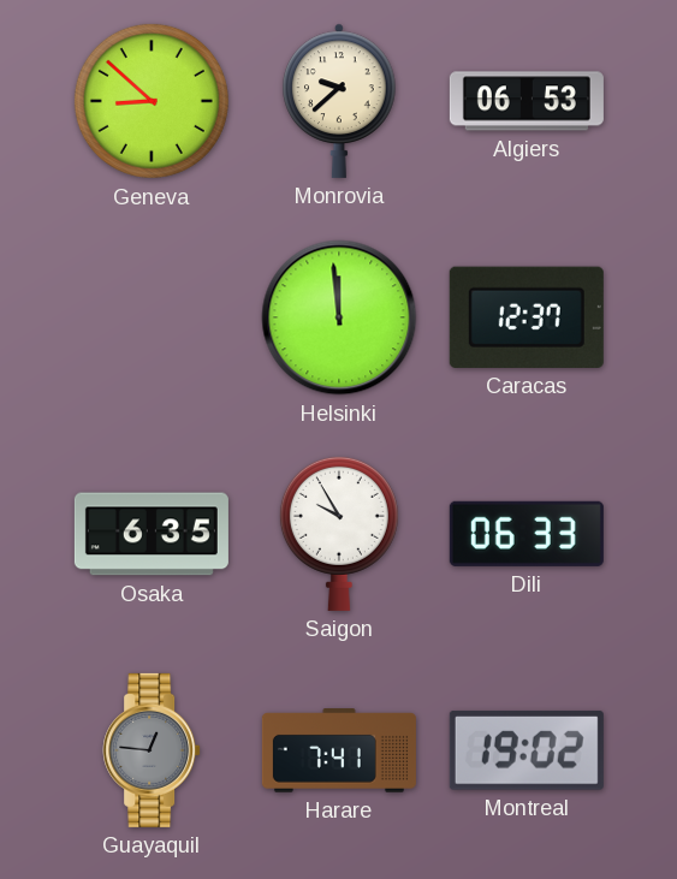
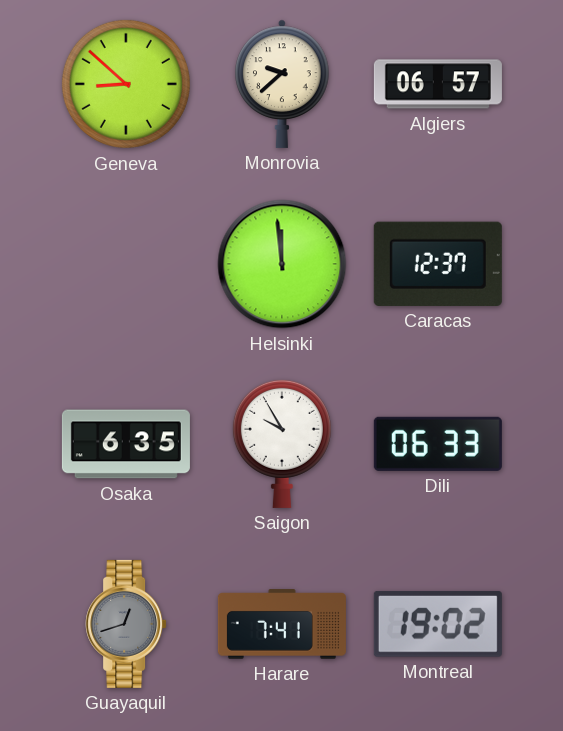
Algiers: 06:53 -> 06:57 (438, 84)
Guayaquil: 12:46 -> 12:42 (126, 624)
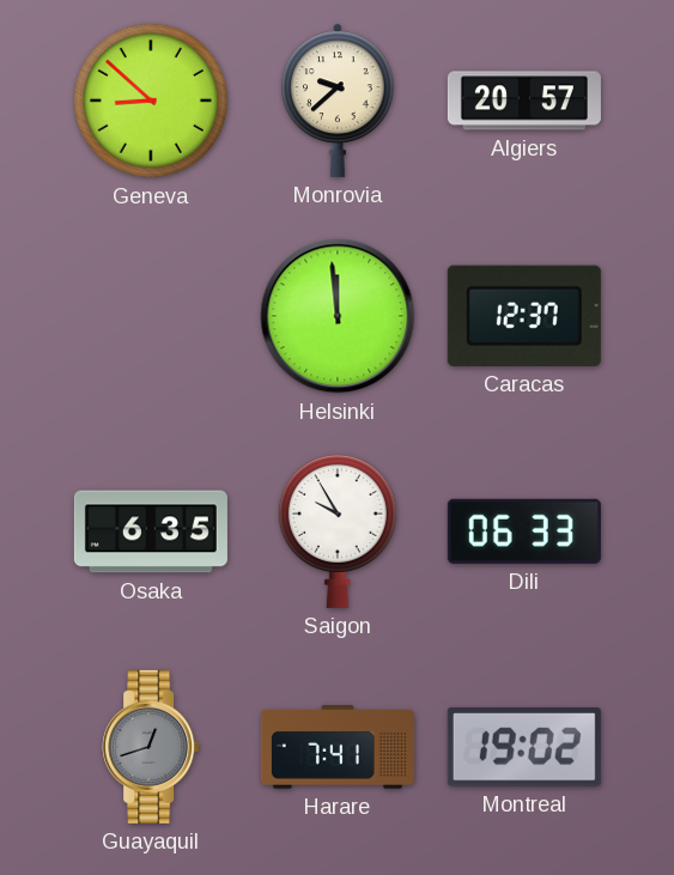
Algiers: 06:57 -> 20:57 (524, 101)
